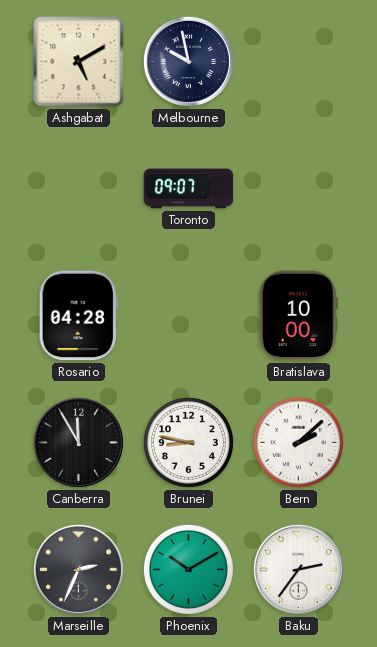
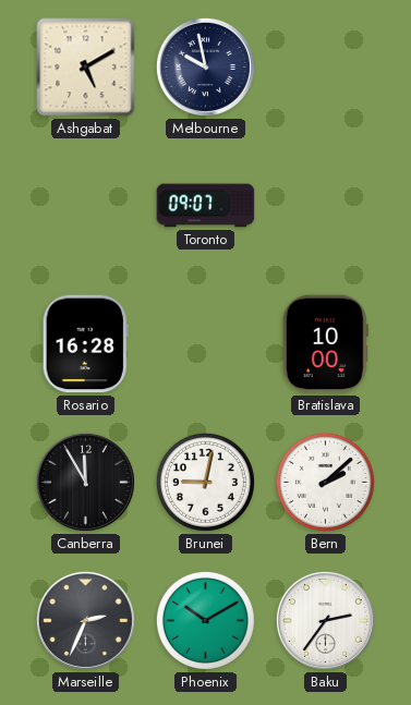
Rosario: 04:28 -> 16:28 (85, 344)
Brunei: 8:47 -> 9:02 (205, 482)
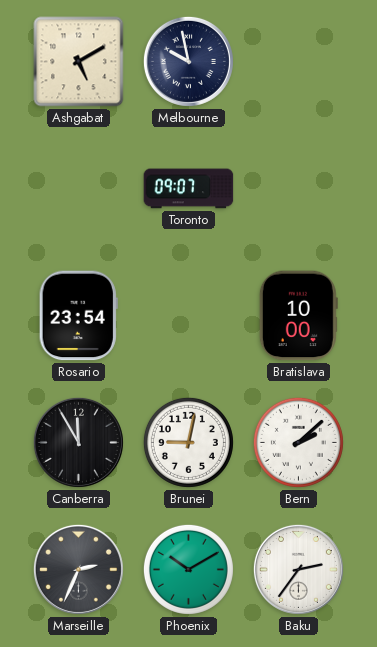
Rosario: 16:28 -> 23:54 (78, 316)
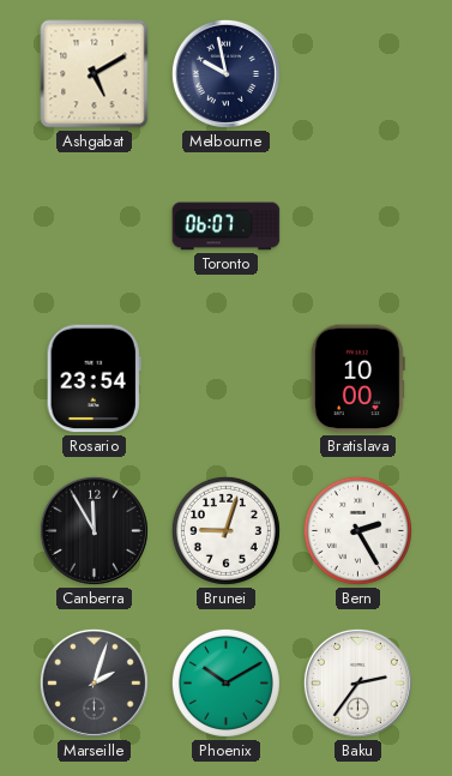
Toronto: 09:07 -> 06:07 (227, 227)
Brunei: 9:02 -> 9:03 (225, 530)
Bern: 2:08 -> 2:25 (357, 530)
Marseille: 2:34 -> 2:03 (94, 682)
